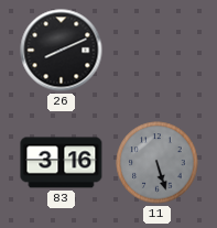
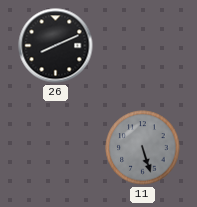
83: 3:16 -> none (62, 163)
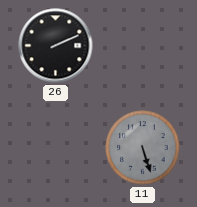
26: 8:11 -> 2:11 (56, 46)
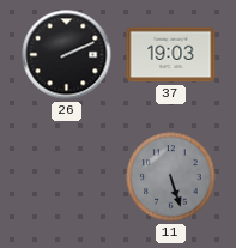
37: none -> 19:03 (171, 55)
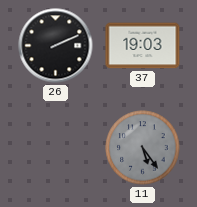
11: 5:27 -> 5:24 (143, 148)
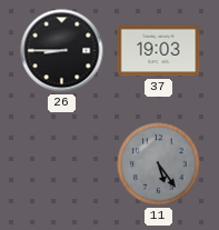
26: 2:11 -> 8:45 (62, 51)
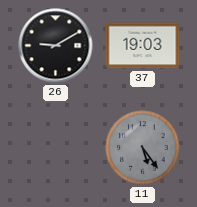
26: 8:45 -> 9:10 (56, 46)
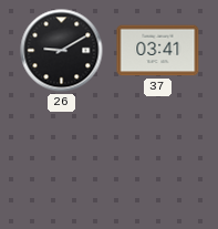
37: 19:03 -> 03:41 (158, 51)
11: 5:24 -> none (143, 148)
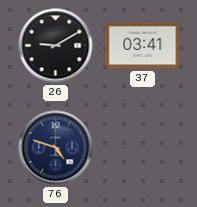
76: none -> 4:48 (56, 148)
